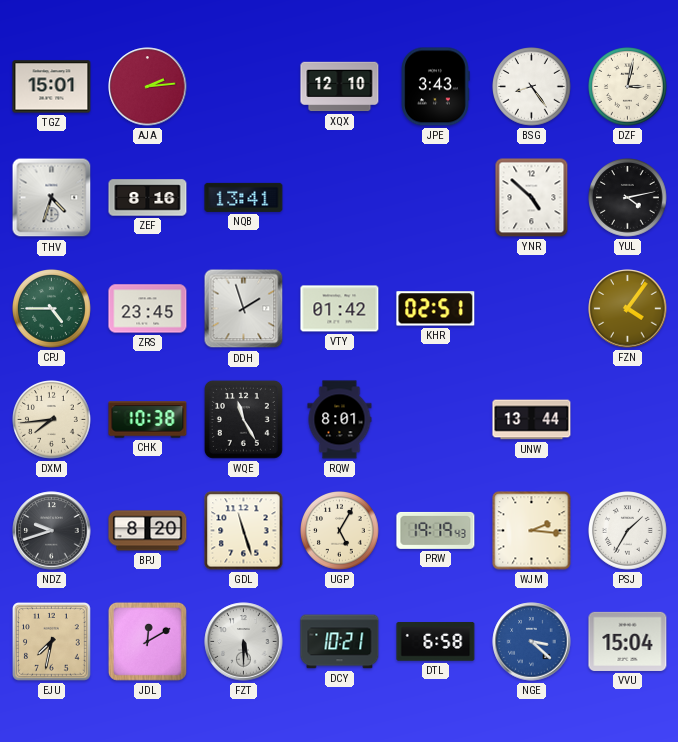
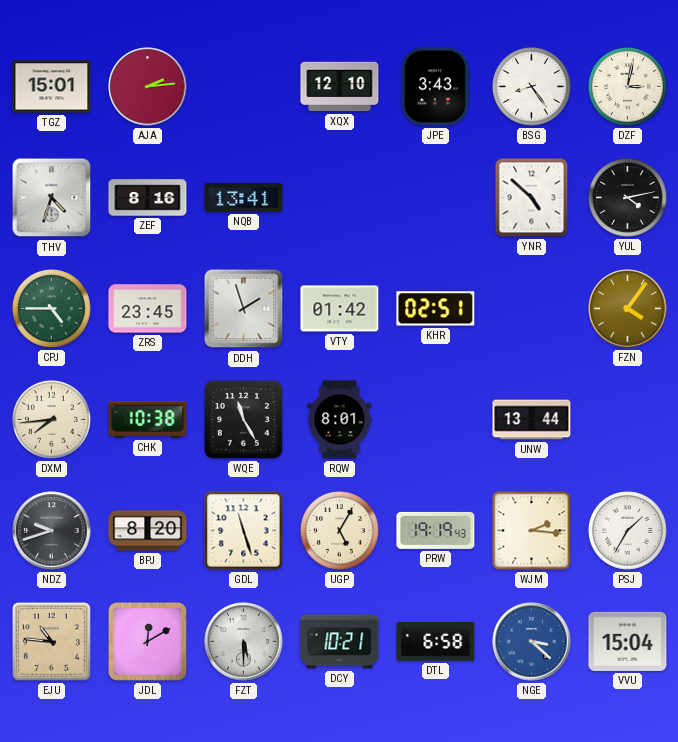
EJU: 7:32 -> 10:46 (52, 642)
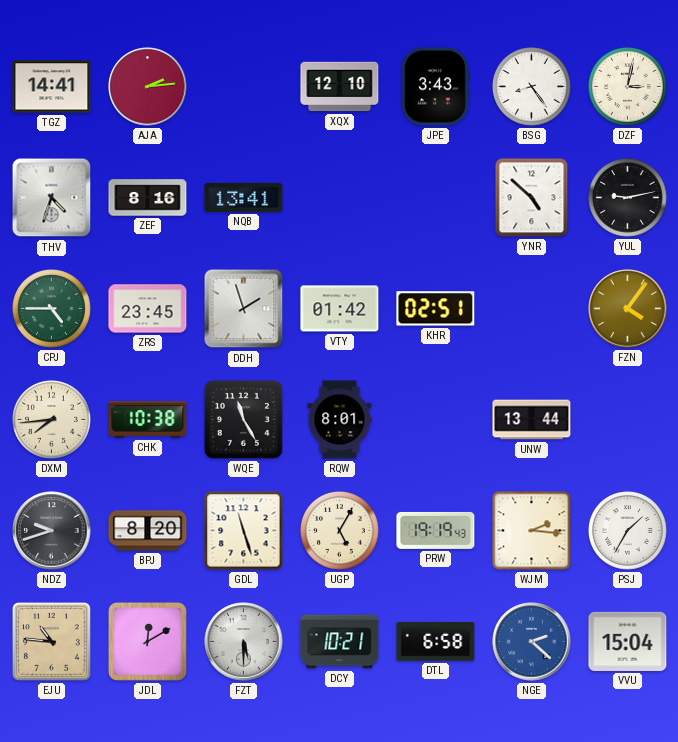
TGZ: 15:01 -> 14:41 (52, 87)
YUL: 4:13 -> 9:13 (628, 198)
NGE: 3:22 -> 2:22 (532, 642)
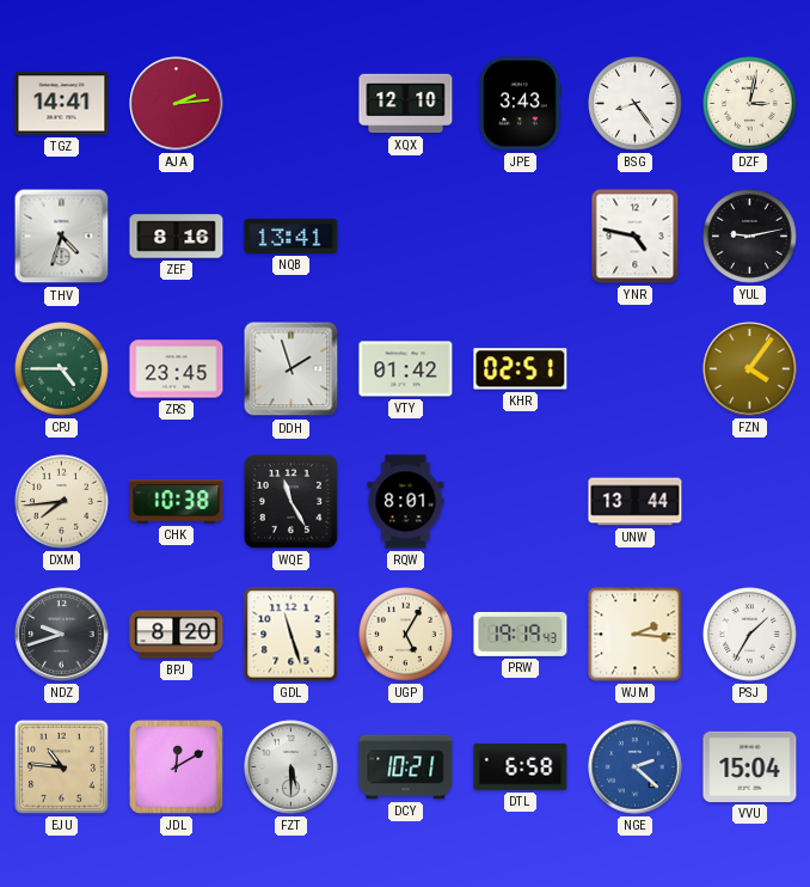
YNR: 4:52 -> 4:47 (636, 237)
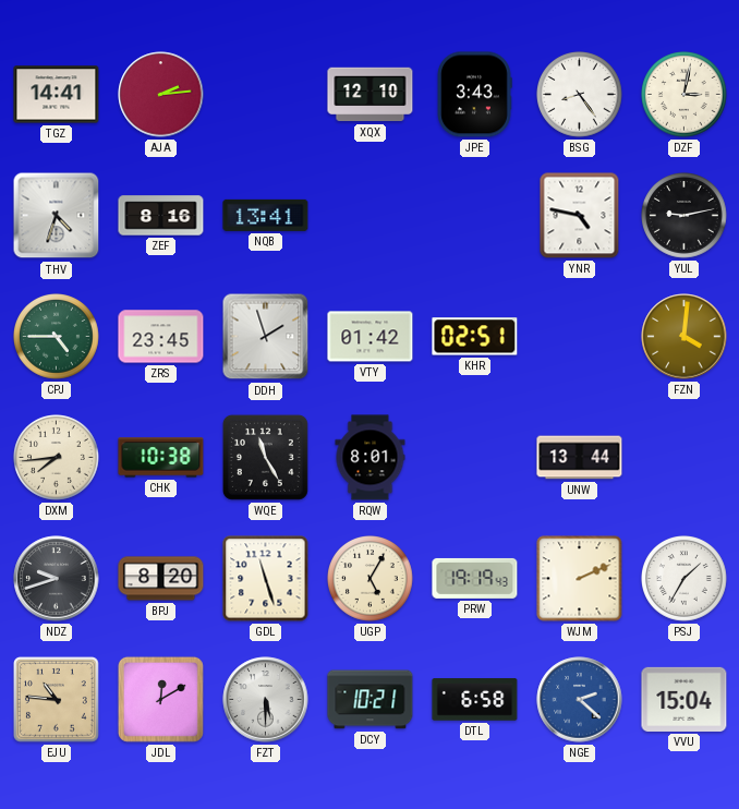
FZN: 4:06 -> 4:01 (685, 337)
WJM: 2:16 -> 2:11 (580, 579)
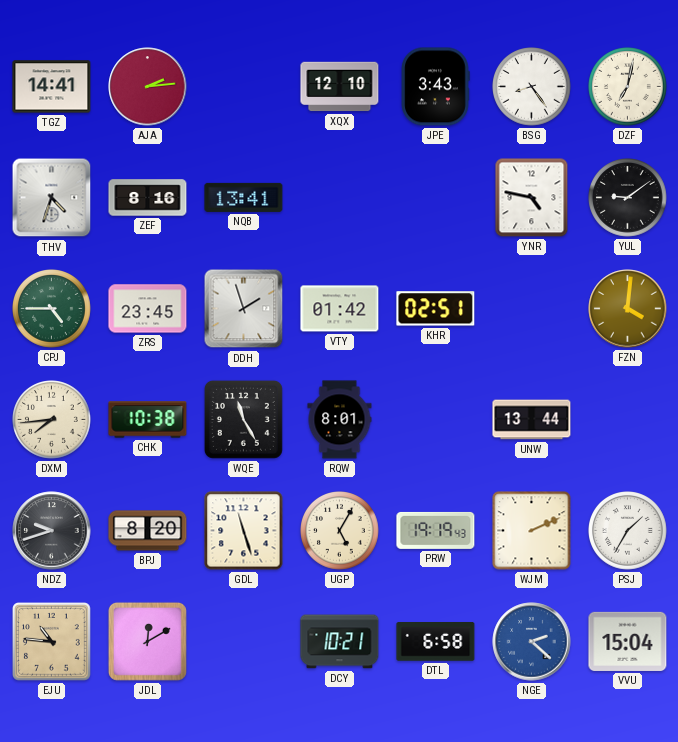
DZF: 3:02 -> 7:02 (628, 87)
YUL: 9:13 -> 9:09 (628, 198)
FZT: 5:30 -> none (266, 700)
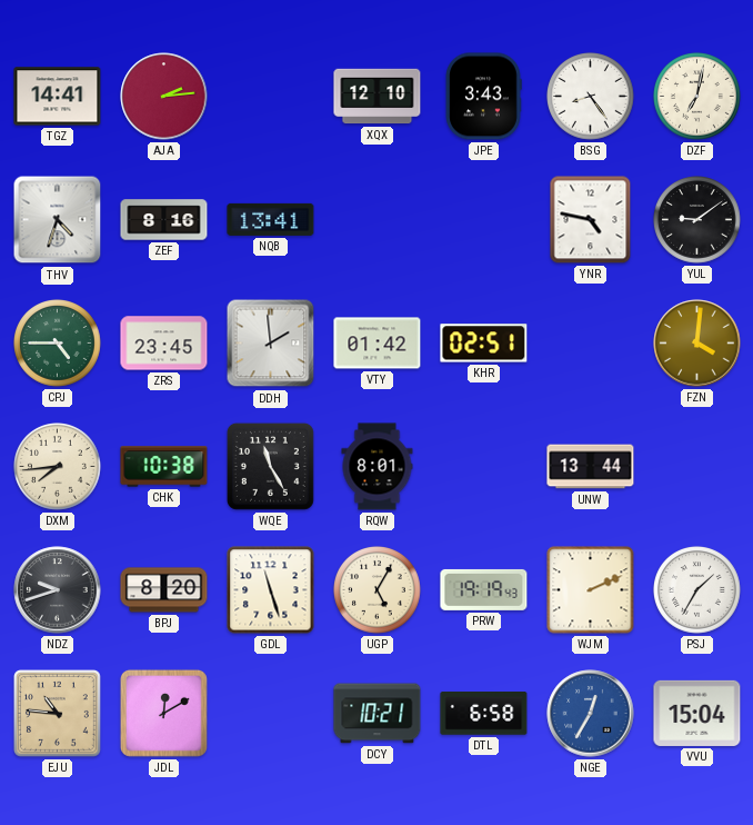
DDH: 1:57 -> 1:59 (271, 344)
NGE: 2:22 -> 12:35 (591, 714)
